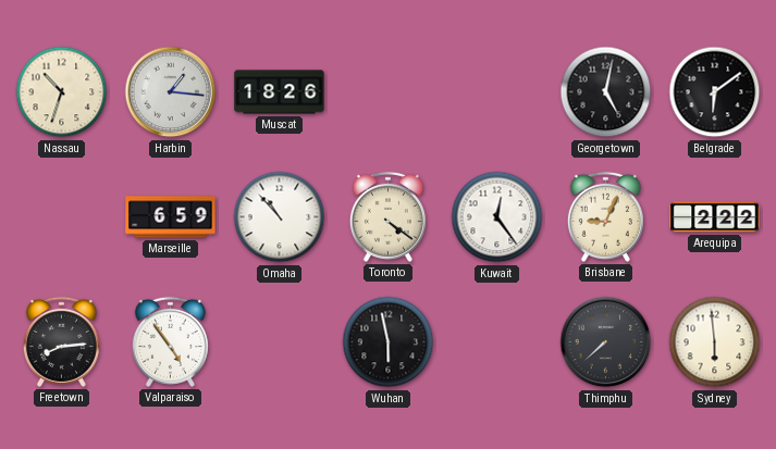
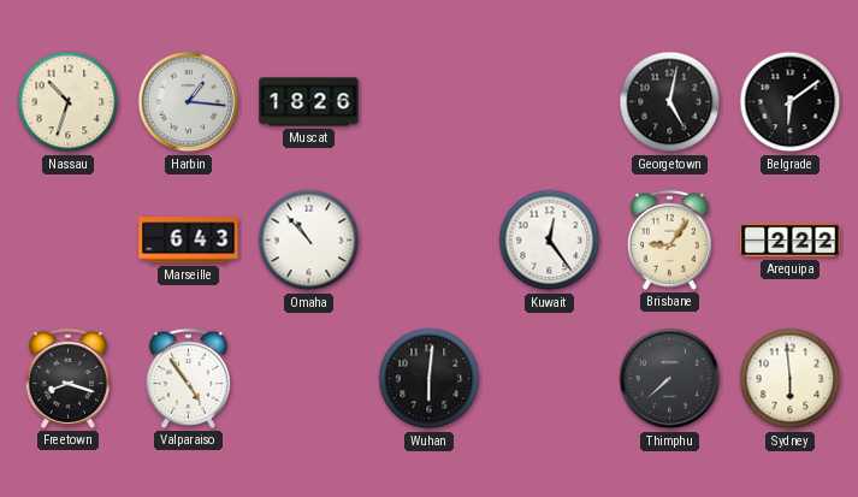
Marseille: 6:59 -> 6:43 (189, 241)
Toronto: 4:21 -> none (387, 216)
Brisbane: 9:04 -> 9:06 (669, 239)
Freetown: 8:14 -> 8:18 (67, 378)
Wuhan: 5:58 -> 6:01 (430, 379)
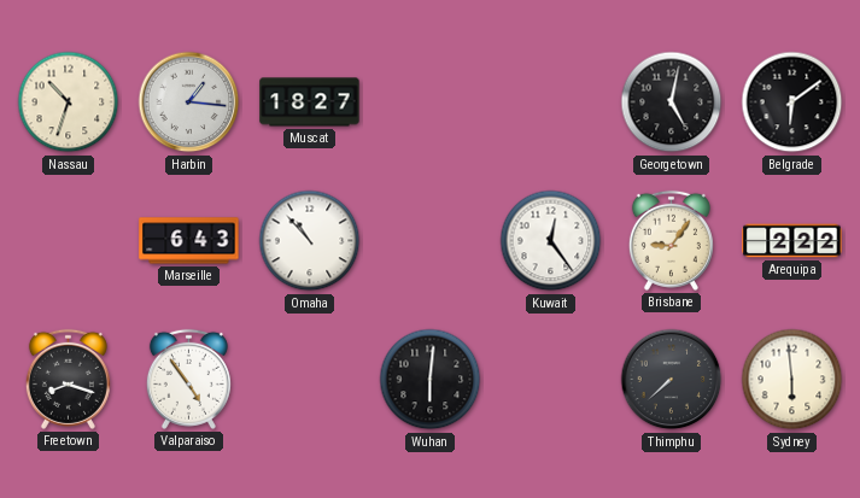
Muscat: 18:26 -> 18:27 (310, 102)
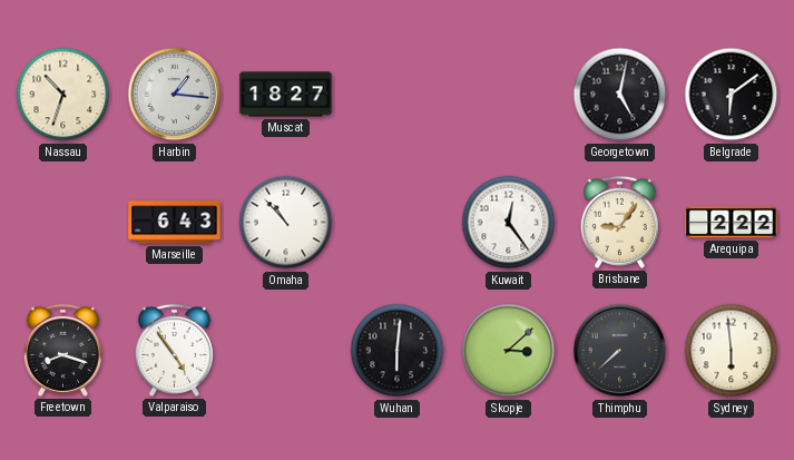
Skopje: none -> 3:08 (509, 351)
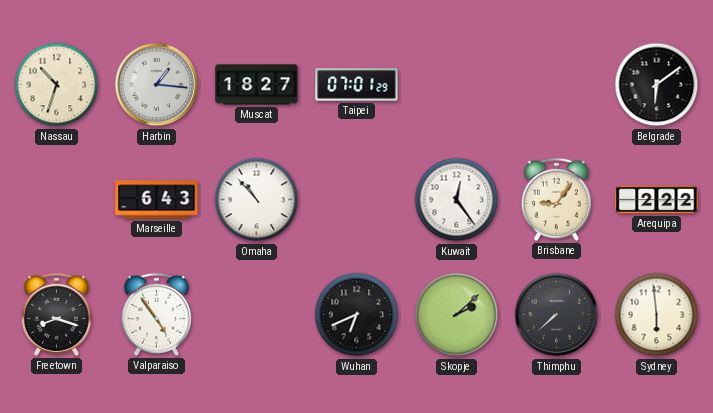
Taipei: none -> 07:01 (357, 85)
Georgetown: 5:02 -> none (620, 95)
Wuhan: 6:01 -> 6:41 (357, 315)
Skopje: 3:08 -> 2:08 (457, 315)
